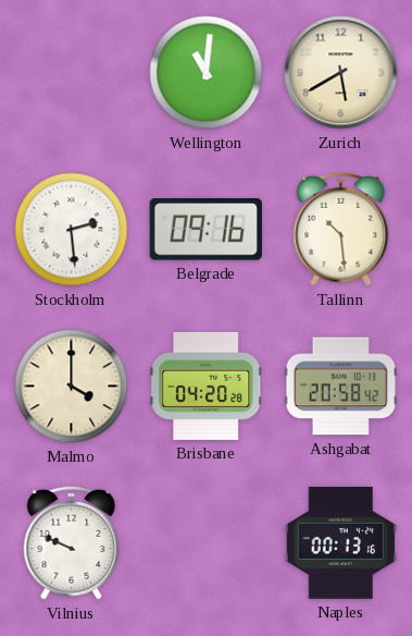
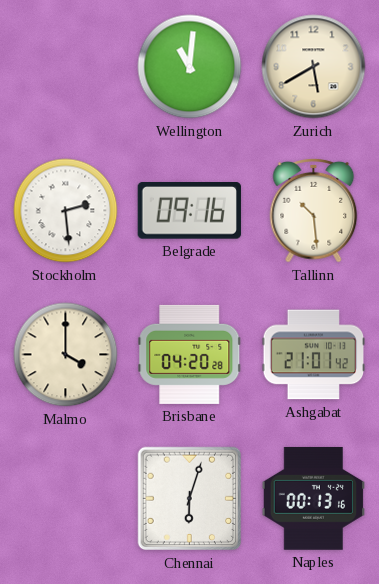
Ashgabat: 20:58 -> 21:01 (314, 355)
Vilnius: 9:49 -> none (72, 542)
Chennai: none -> 6:03 (190, 499)
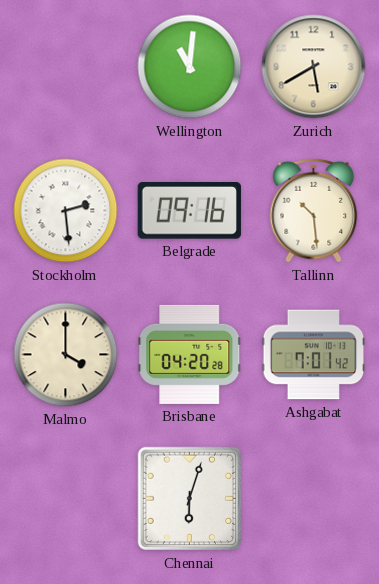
Ashgabat: 21:01 -> 7:01 (314, 355)
Naples: 00:13 -> none (314, 499)
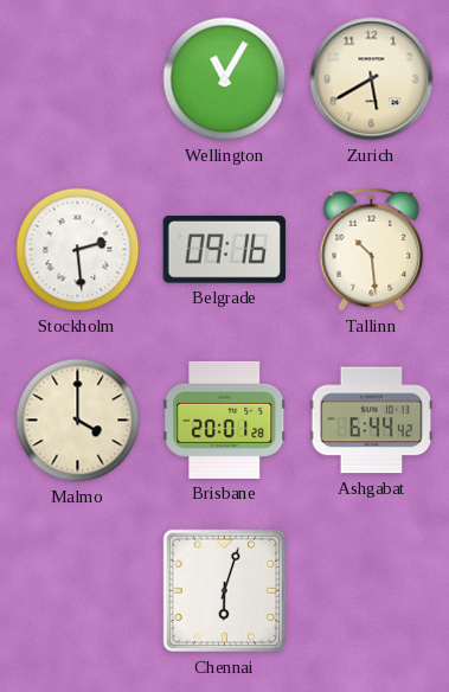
Wellington: 11:01 -> 11:05 (225, 79)
Brisbane: 04:20 -> 20:01 (225, 419)
Ashgabat: 7:01 -> 6:44 (372, 421)
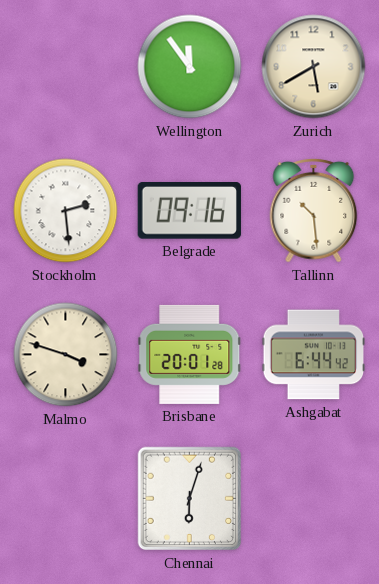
Wellington: 11:05 -> 11:54 (190, 67)
Malmo: 4:00 -> 3:48 (66, 355)
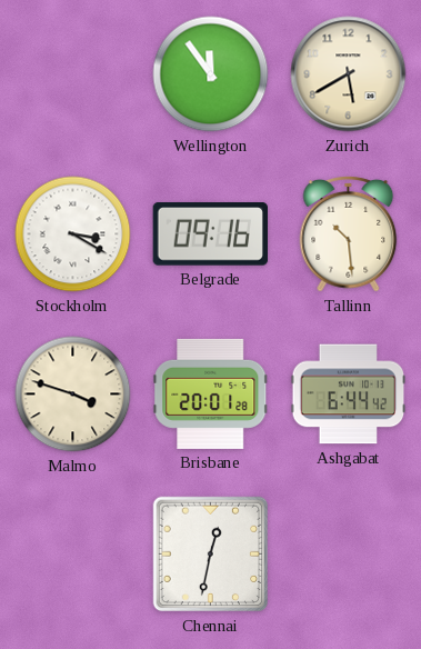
Stockholm: 2:29 -> 3:20 (73, 234)
Chennai: 6:03 -> 12:32 (211, 555)
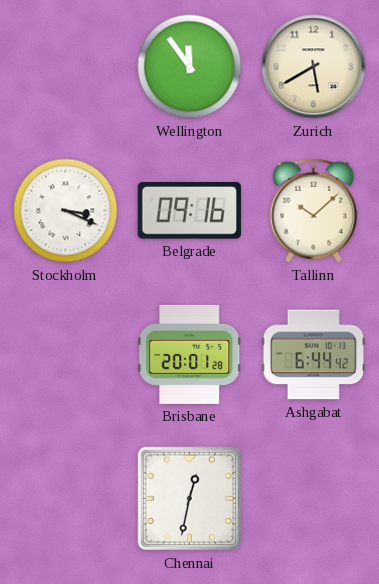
Stockholm: 3:20 -> 3:19 (66, 211)
Tallinn: 10:29 -> 10:08 (314, 210)
Malmo: 3:48 -> none (73, 395)
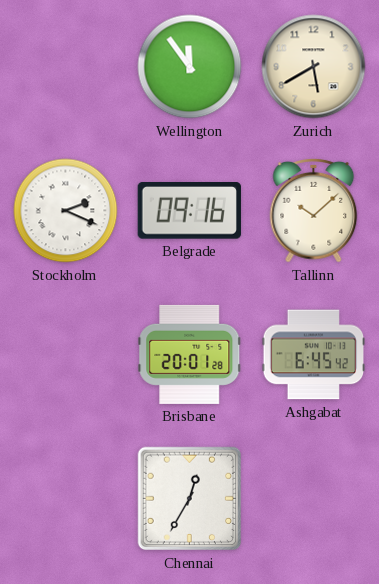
Stockholm: 3:19 -> 2:19 (66, 211)
Ashgabat: 6:44 -> 6:45 (314, 355)
Chennai: 12:32 -> 12:35 (190, 499)
